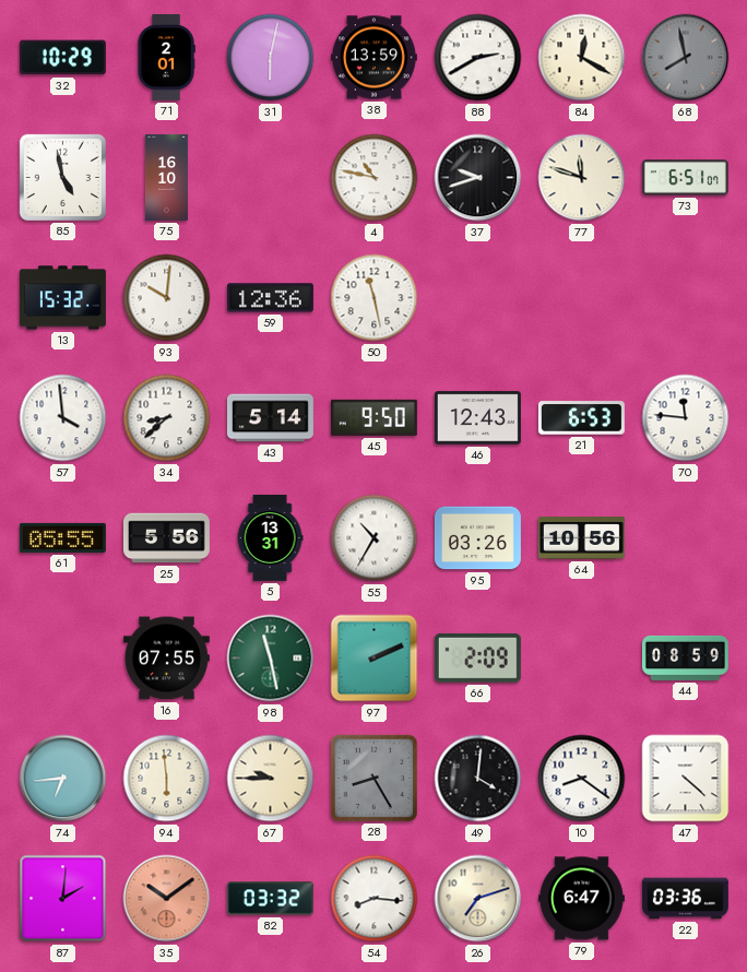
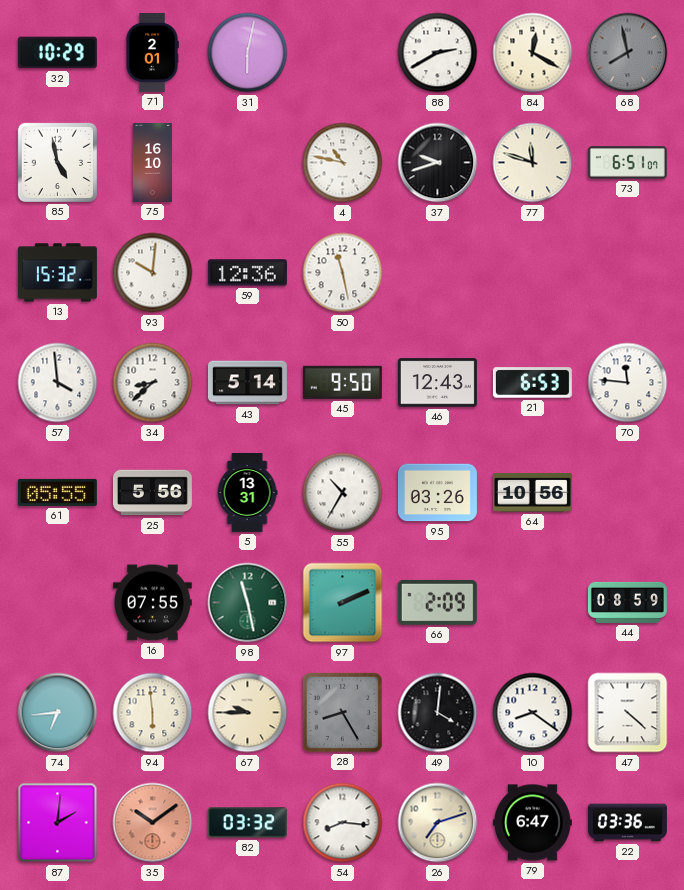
38: 13:59 -> none (373, 58)
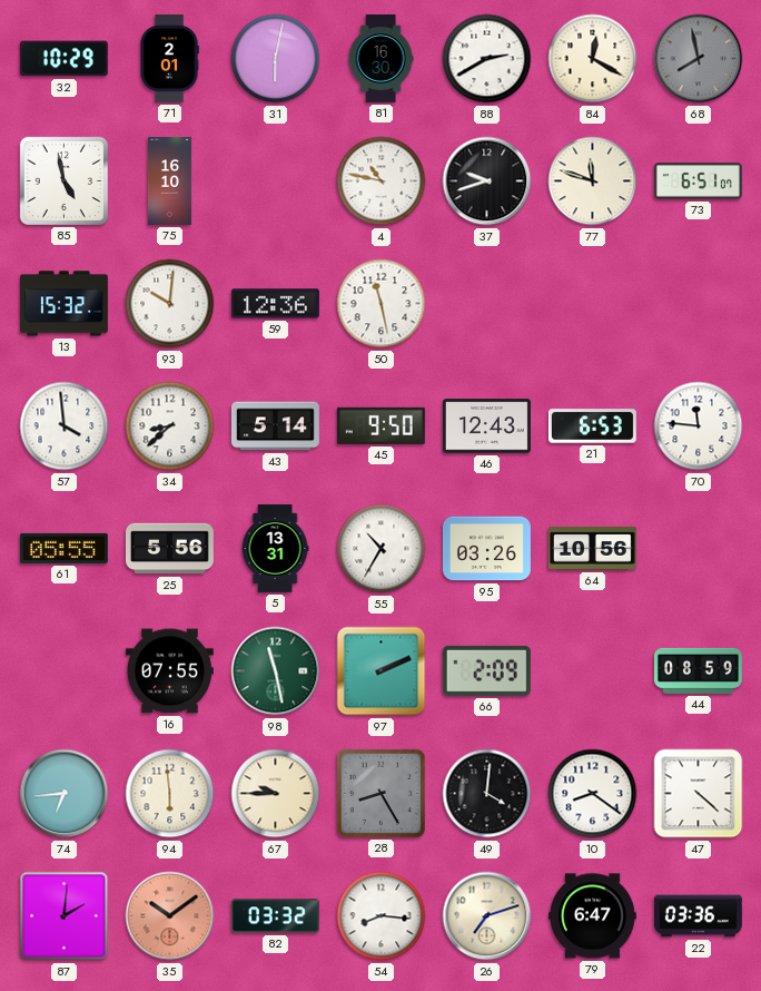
81: none -> 16:30 (381, 58)
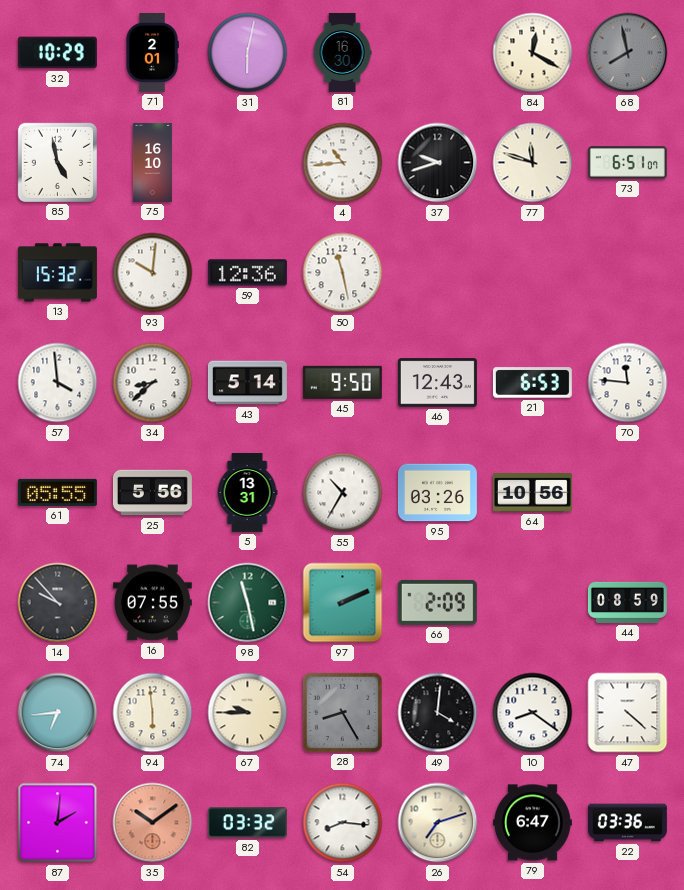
88: 2:40 -> none (487, 59)
4: 10:47 -> 10:44 (343, 163)
14: none -> 9:53 (58, 603)
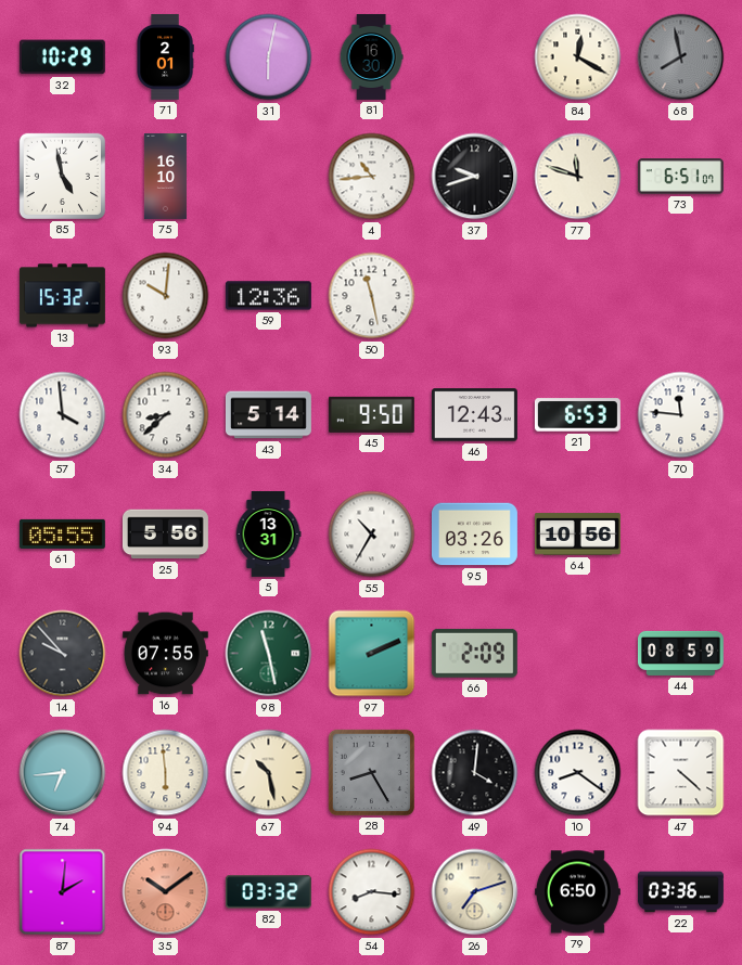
67: 9:45 -> 10:28 (269, 773)
79: 6:47 -> 6:50 (577, 892)
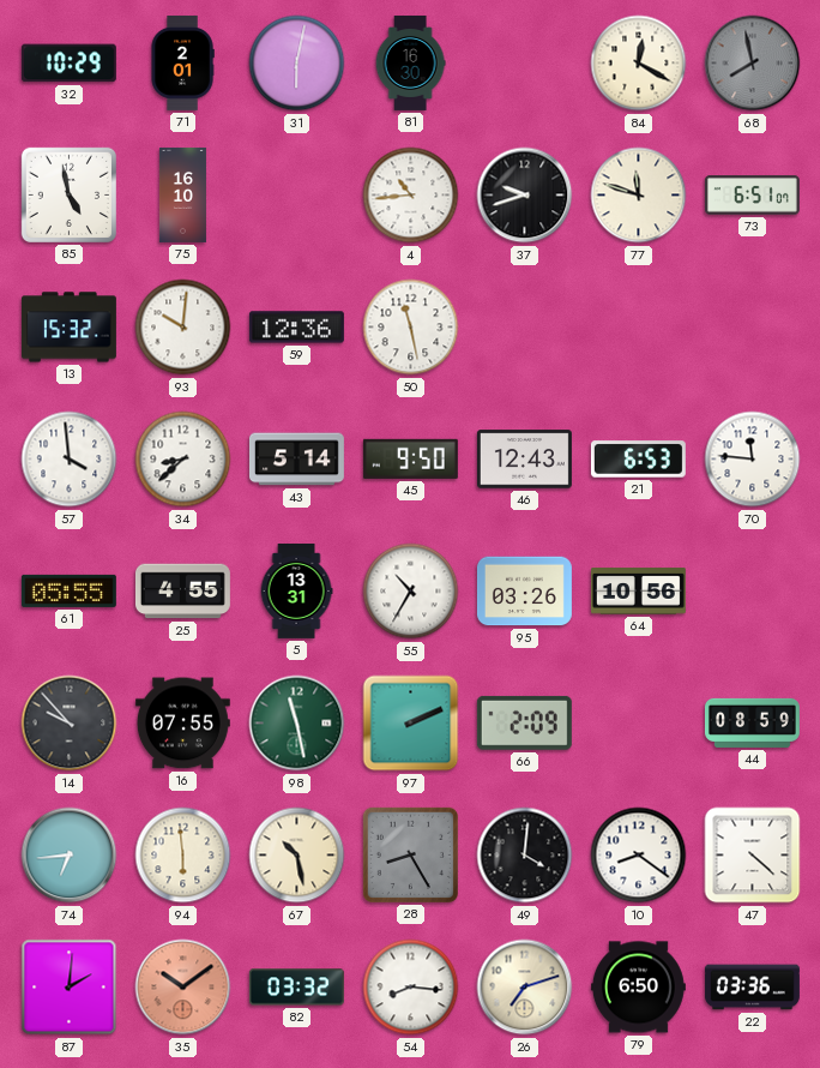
25: 5:56 -> 4:55 (182, 592)
